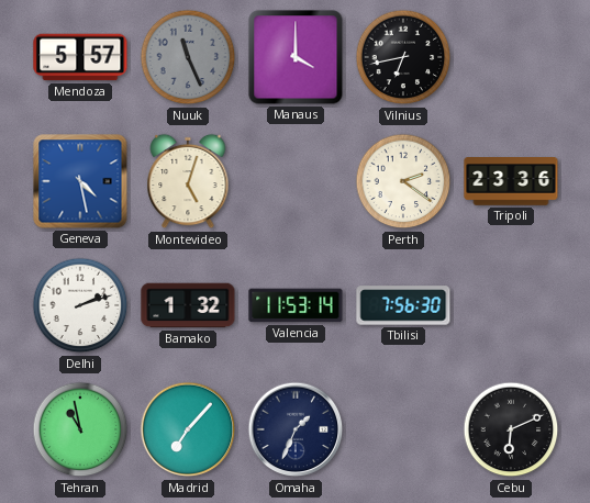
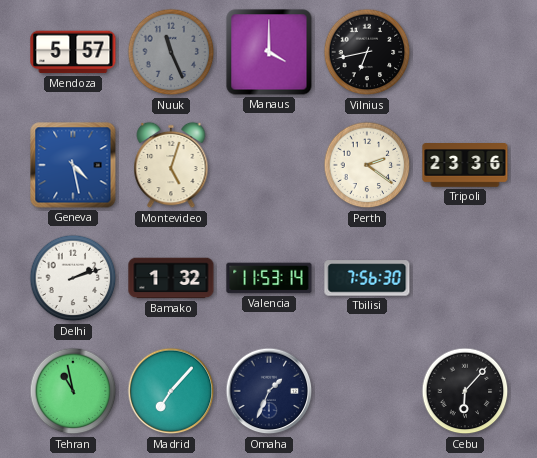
Cebu: 6:11 -> 6:07 (465, 391)
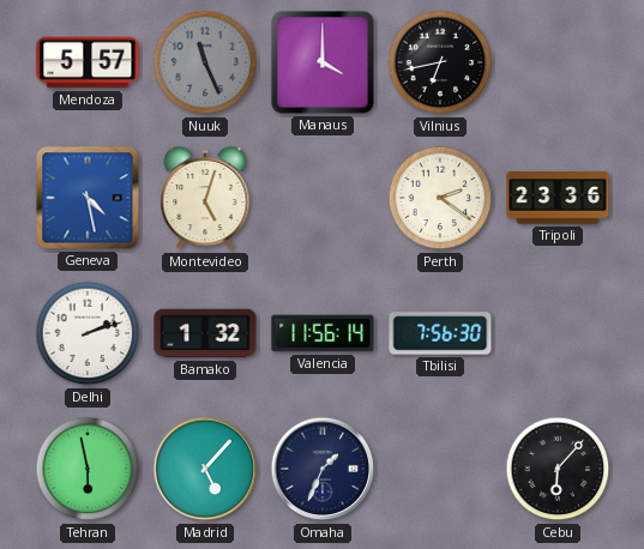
Valencia: 11:53 -> 11:56 (323, 333)
Tehran: 10:58 -> 5:58 (88, 469)
Madrid: 7:07 -> 5:07 (205, 469)
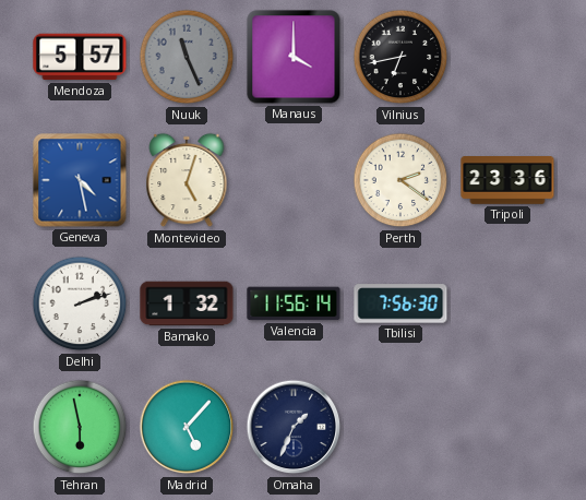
Cebu: 6:07 -> none (558, 469)
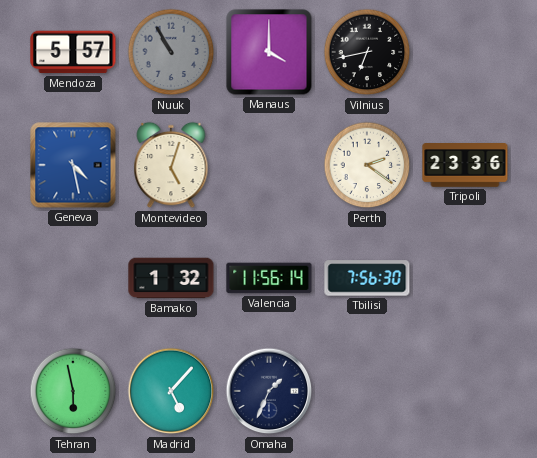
Nuuk: 11:26 -> 10:55 (171, 52)
Delhi: 2:12 -> none (80, 303)
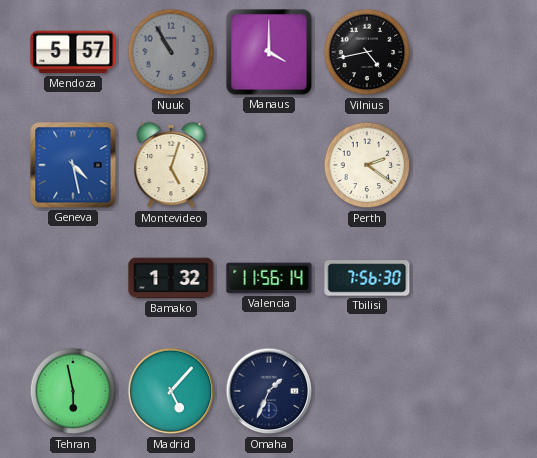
Vilnius: 6:43 -> 4:43 (367, 52)
Tripoli: 23:36 -> none (465, 166)
